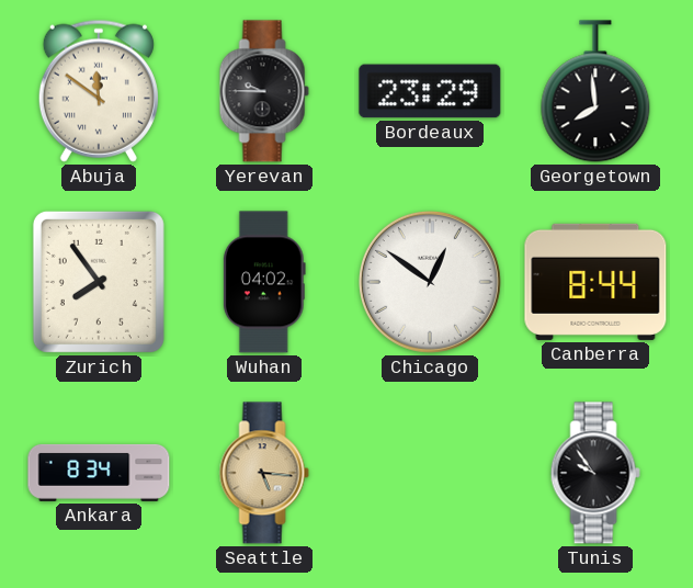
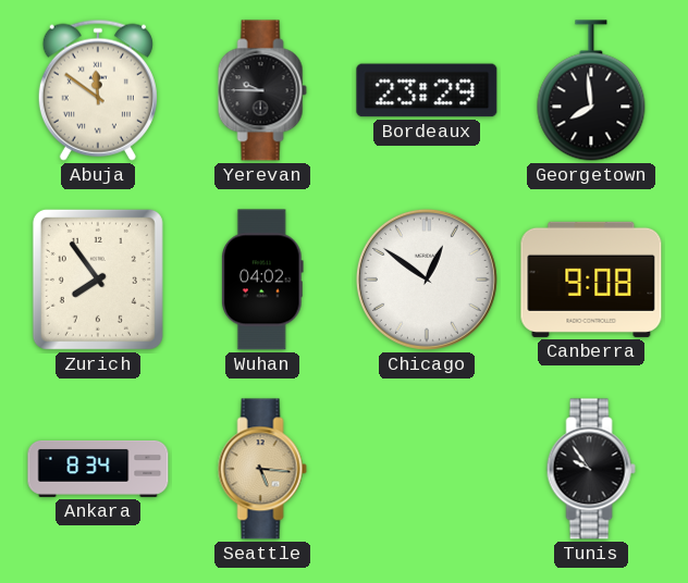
Canberra: 8:44 -> 9:08 (591, 280)
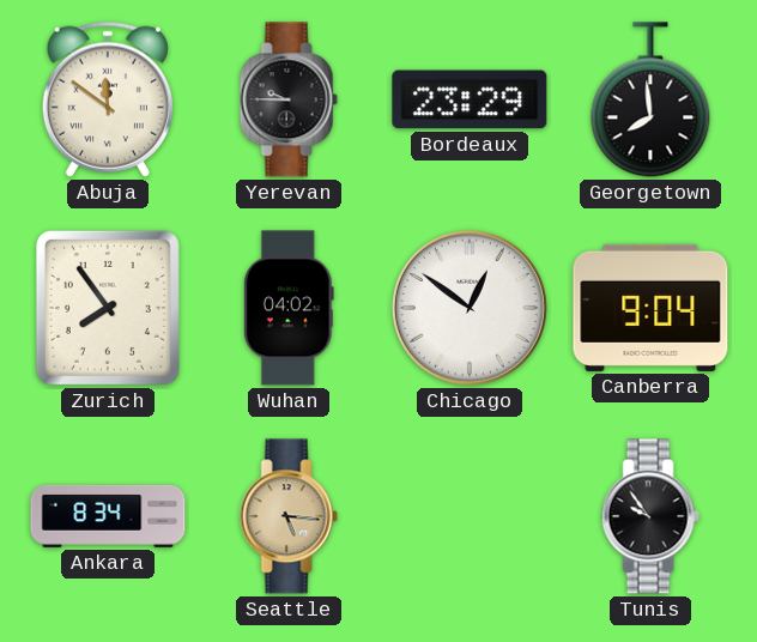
Canberra: 9:08 -> 9:04 (650, 308)
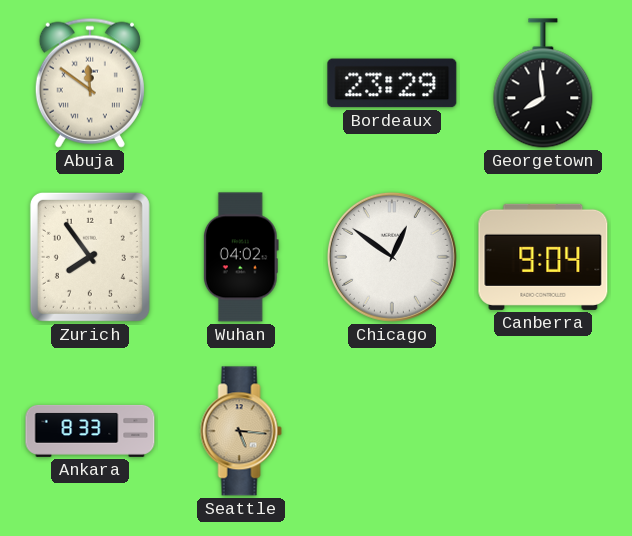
Yerevan: 9:45 -> none (289, 99)
Ankara: 8:34 -> 8:33 (90, 431)
Tunis: 9:54 -> none (650, 516)
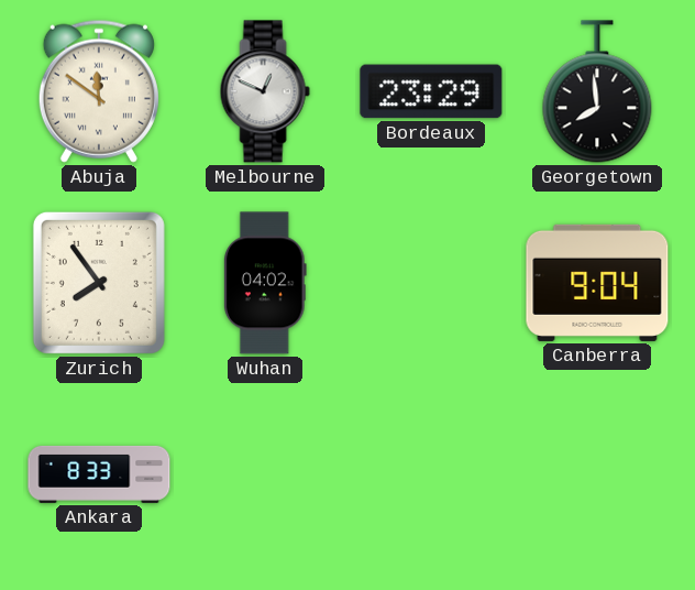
Melbourne: none -> 12:49 (265, 91)
Chicago: 12:51 -> none (392, 257)
Seattle: 5:16 -> none (241, 431)
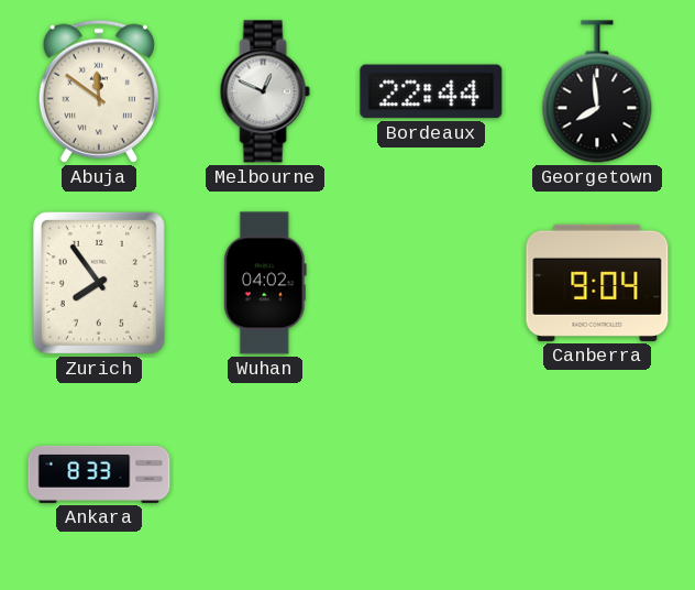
Bordeaux: 23:29 -> 22:44 (431, 91)
